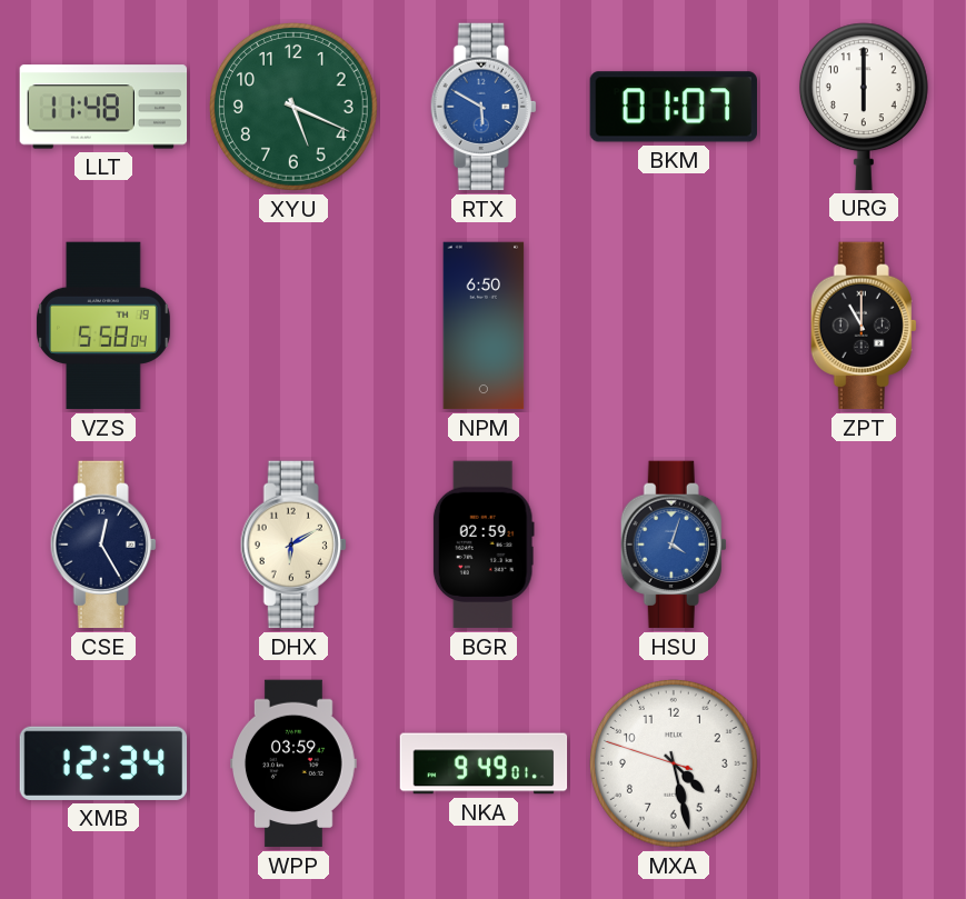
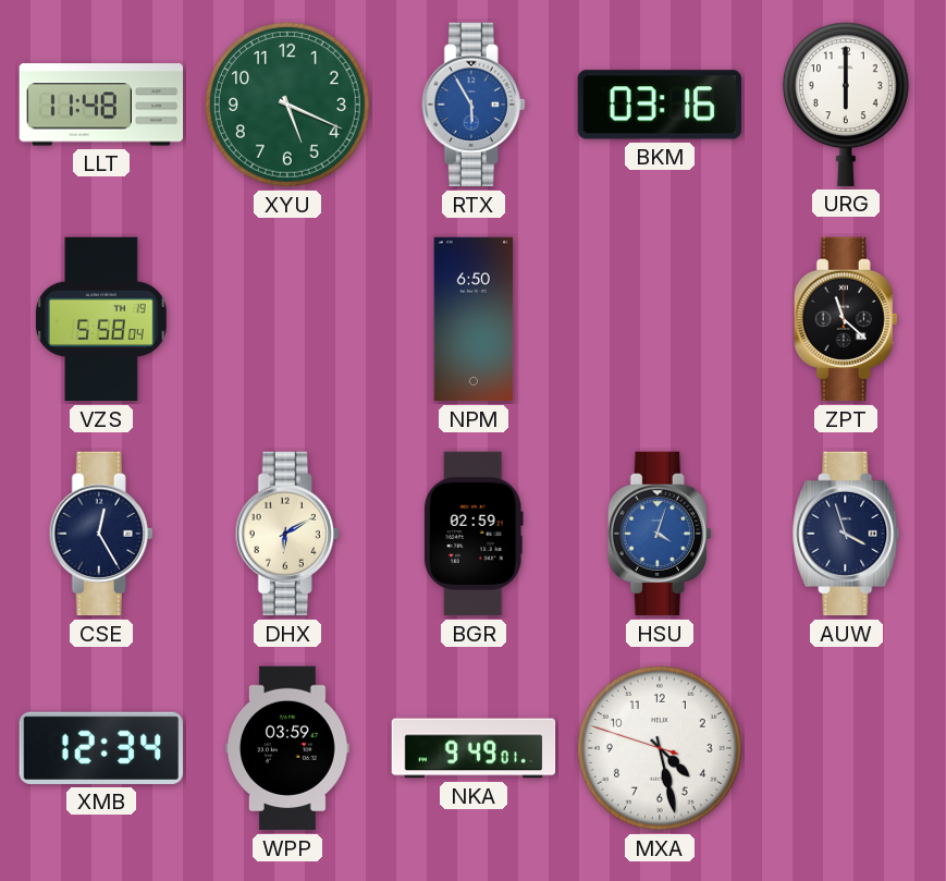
RTX: 5:50 -> 5:55 (474, 105)
BKM: 01:07 -> 03:16 (659, 105)
ZPT: 11:00 -> 11:22 (846, 319)
AUW: none -> 3:57 (846, 534)
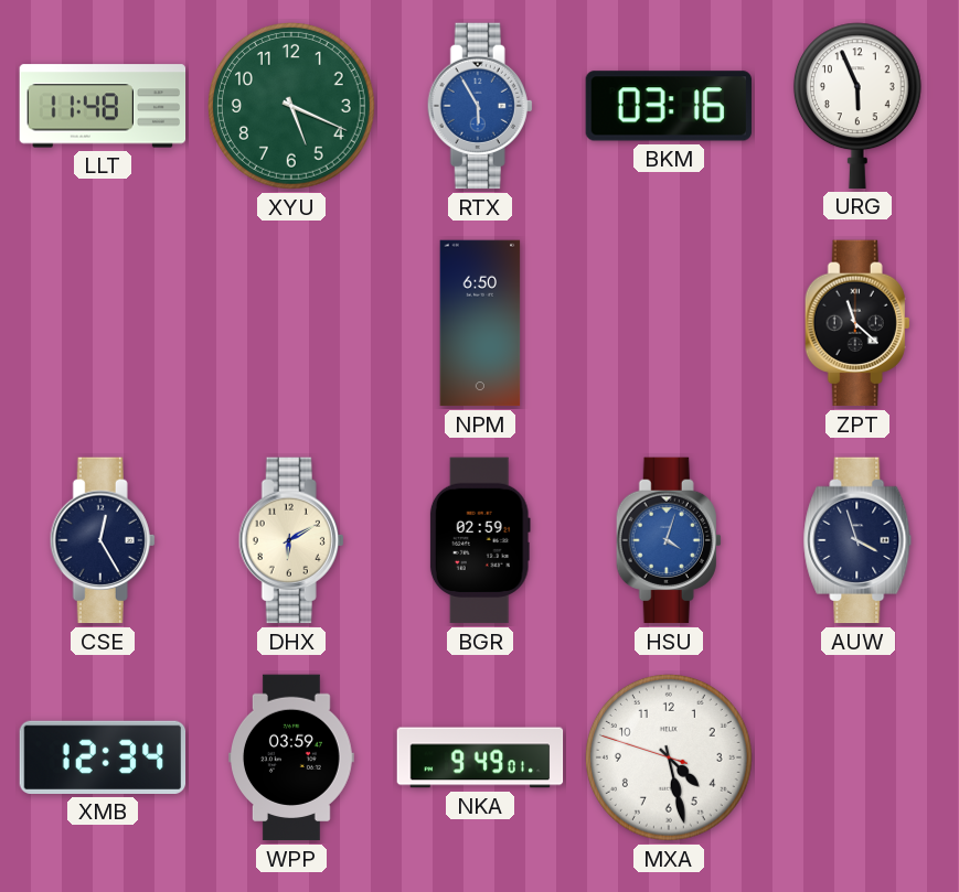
URG: 6:00 -> 5:56 (857, 106)
VZS: 5:58 -> none (101, 319)
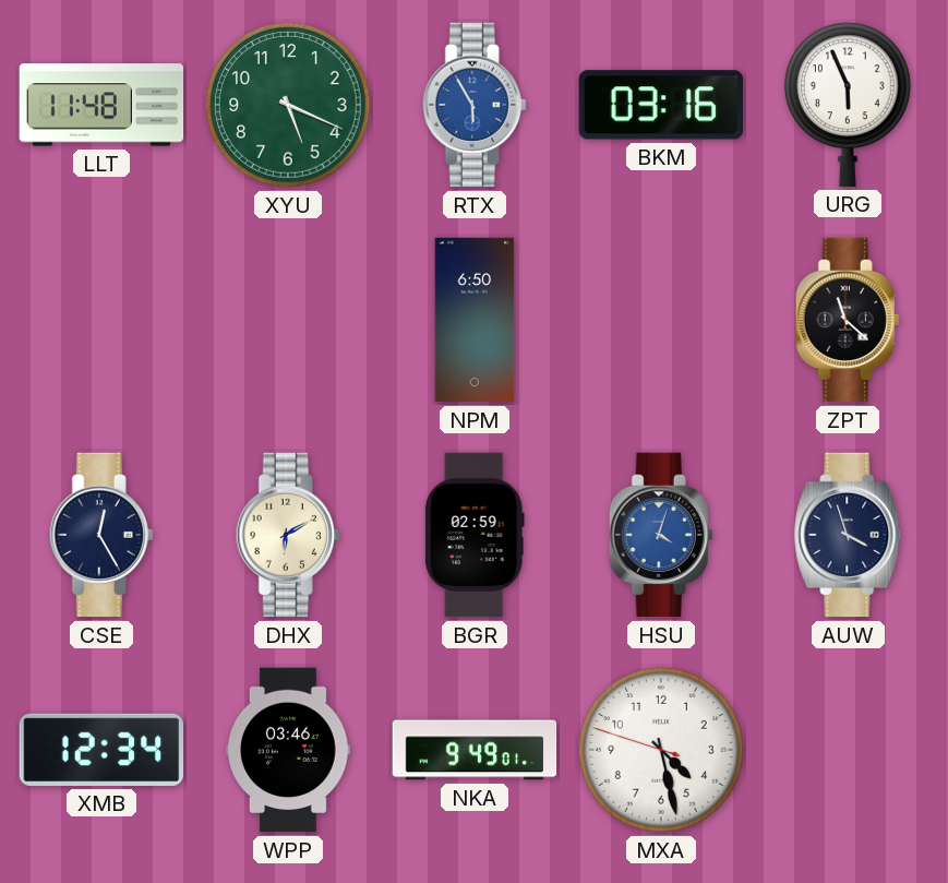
WPP: 03:59 -> 03:46 (289, 750)
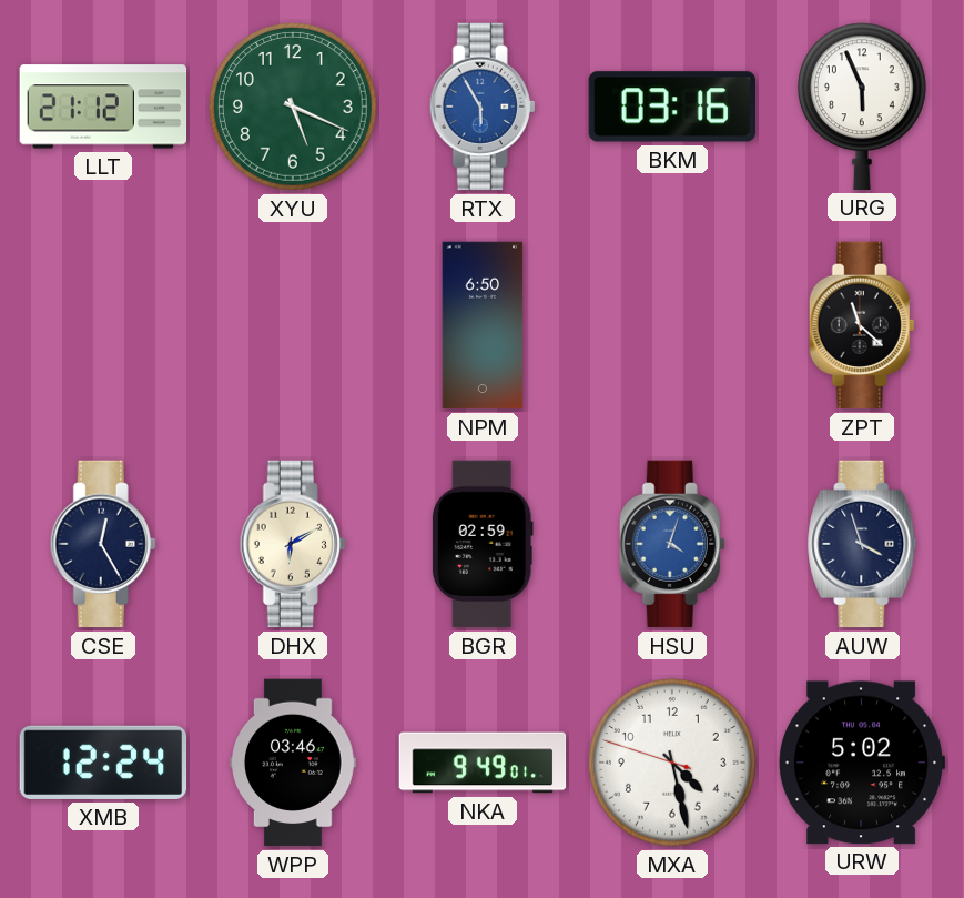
LLT: 11:48 -> 21:12 (103, 107)
XMB: 12:34 -> 12:24 (103, 763)
URW: none -> 5:02 (862, 763)
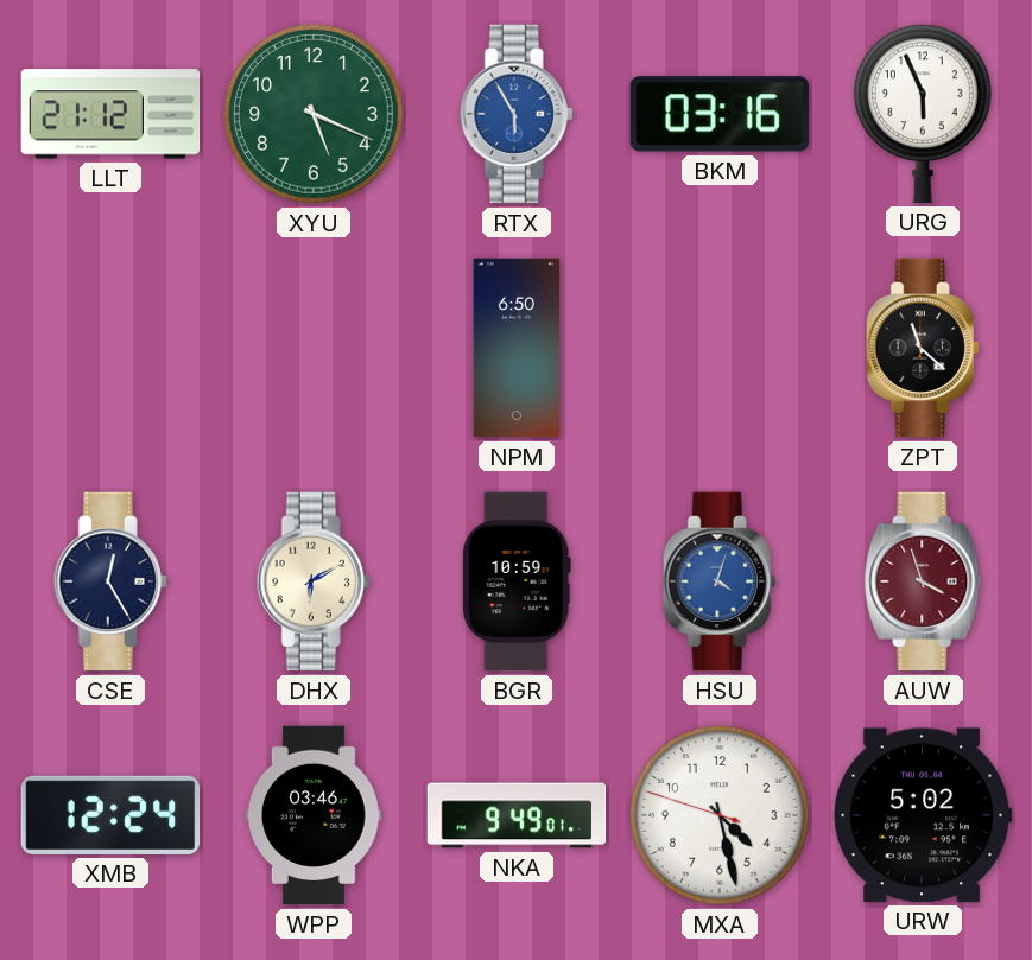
BGR: 02:59 -> 10:59 (517, 581)
AUW dial: navy -> burgundy (923, 581)
